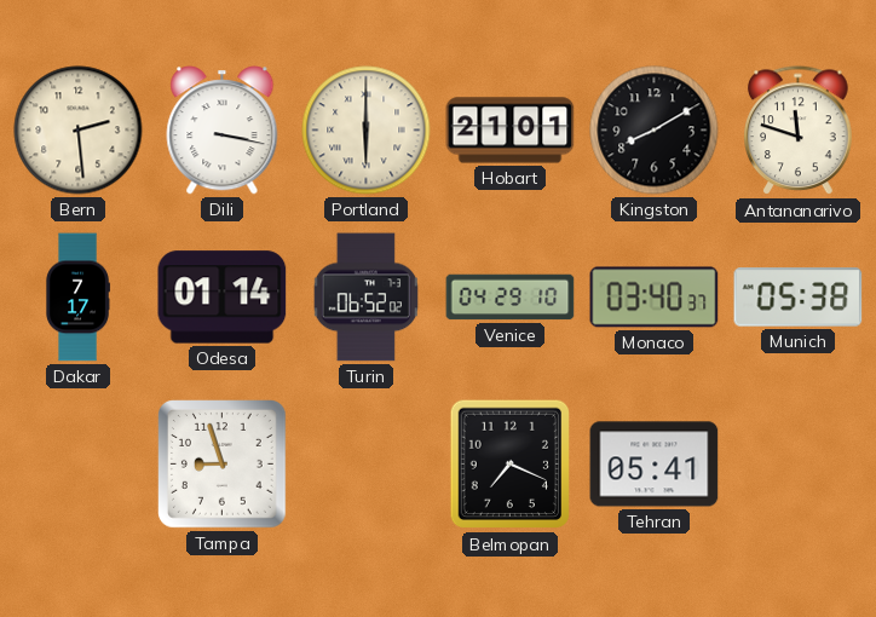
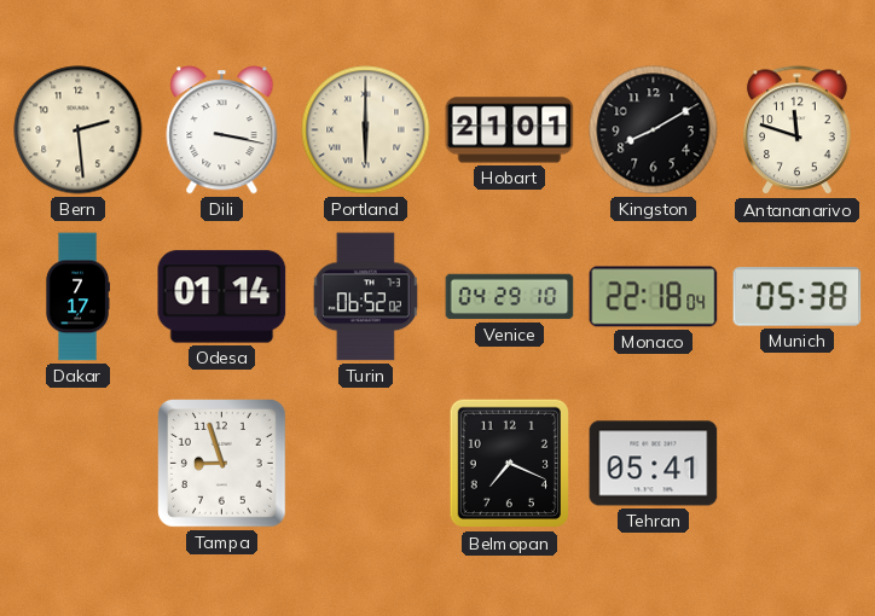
Monaco: 03:40 -> 22:18 (654, 297)
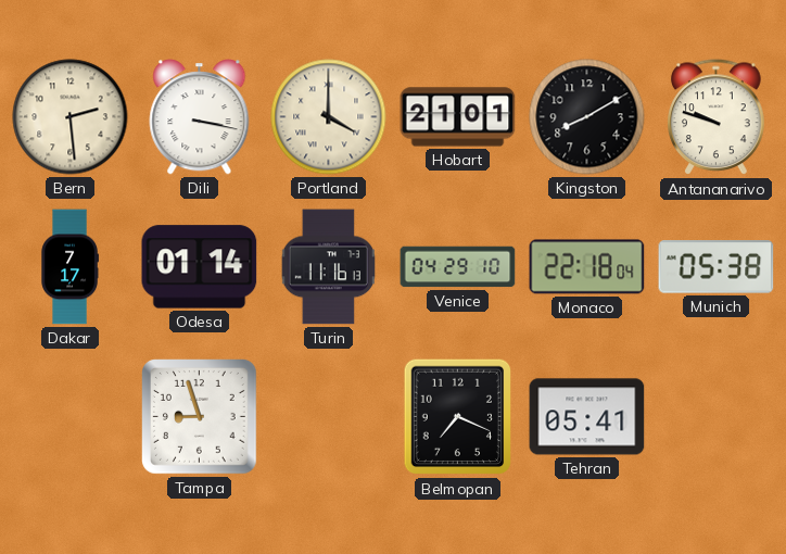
Portland: 6:00 -> 4:00 (329, 117)
Antananarivo: 11:48 -> 9:48 (717, 117)
Turin: 06:52 -> 11:16 (328, 267)
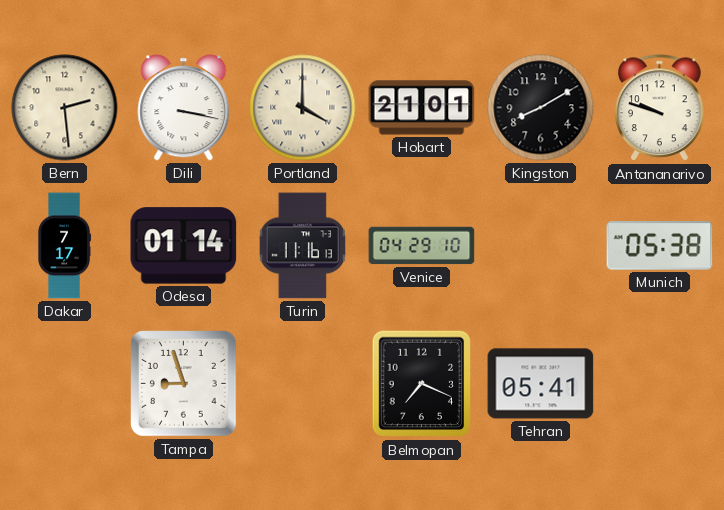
Monaco: 22:18 -> none (587, 267)
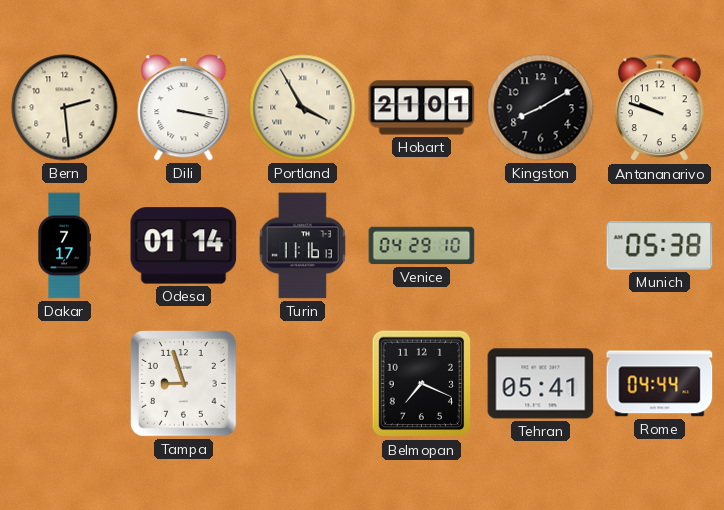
Portland: 4:00 -> 3:55 (303, 108)
Rome: none -> 04:44 (660, 384)
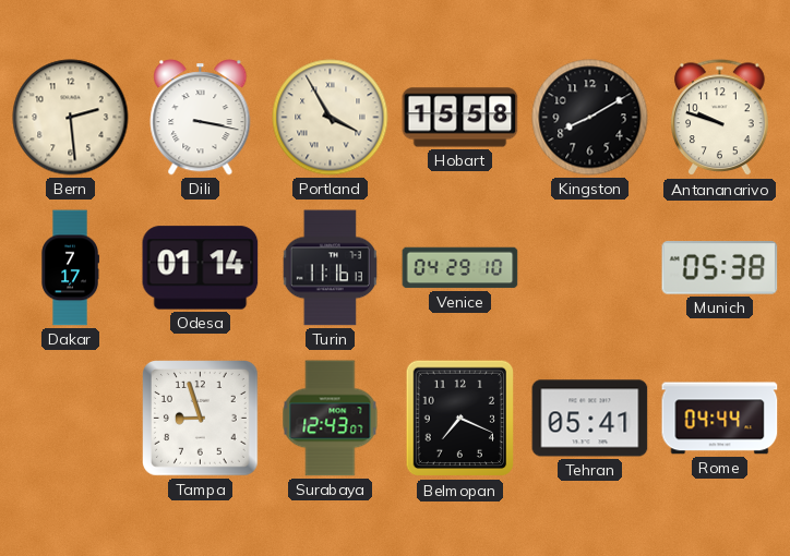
Hobart: 21:01 -> 15:58 (460, 118)
Surabaya: none -> 12:43 (331, 419)
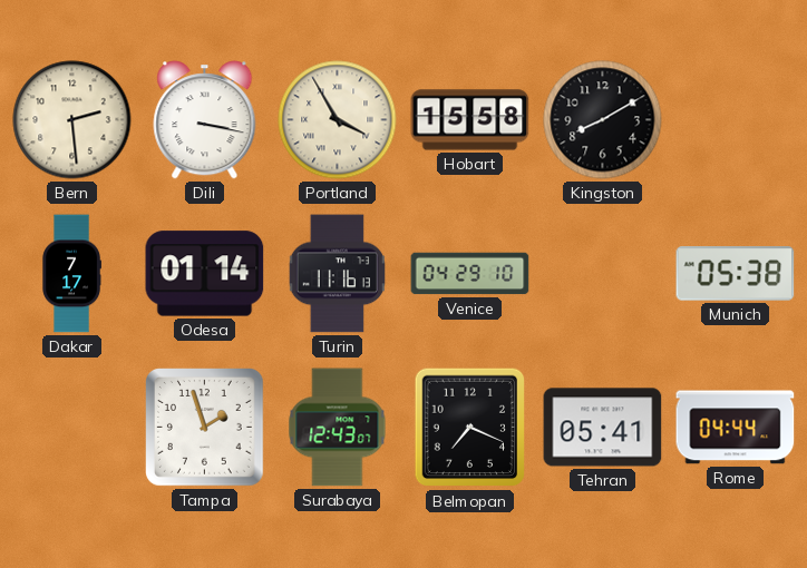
Antananarivo: 9:48 -> none (720, 118)
Tampa: 8:57 -> 1:57 (205, 428)
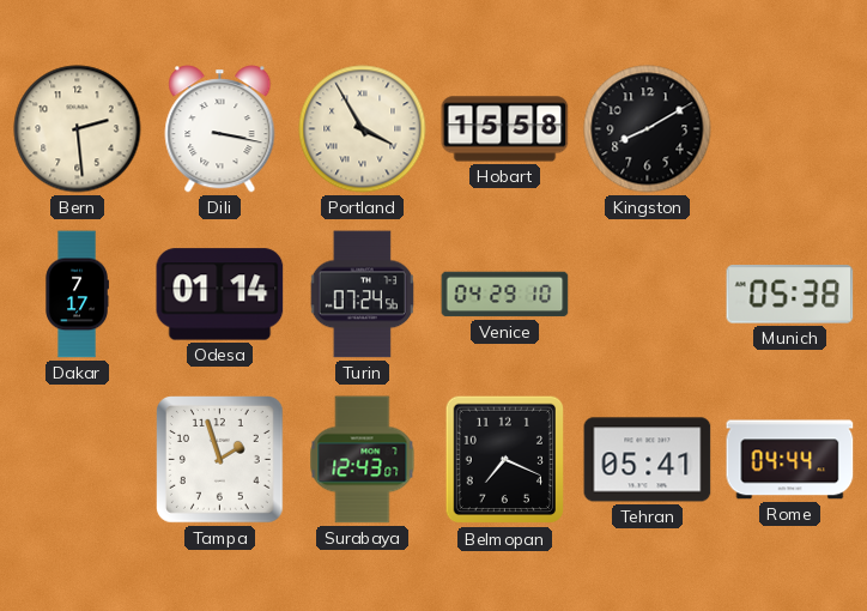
Turin: 11:16 -> 07:24 (362, 295)
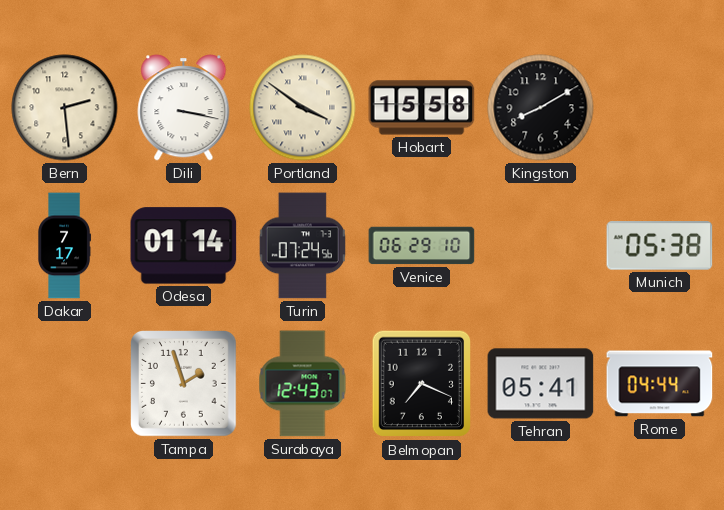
Portland: 3:55 -> 3:51 (303, 108)
Venice: 04:29 -> 06:29 (422, 246)
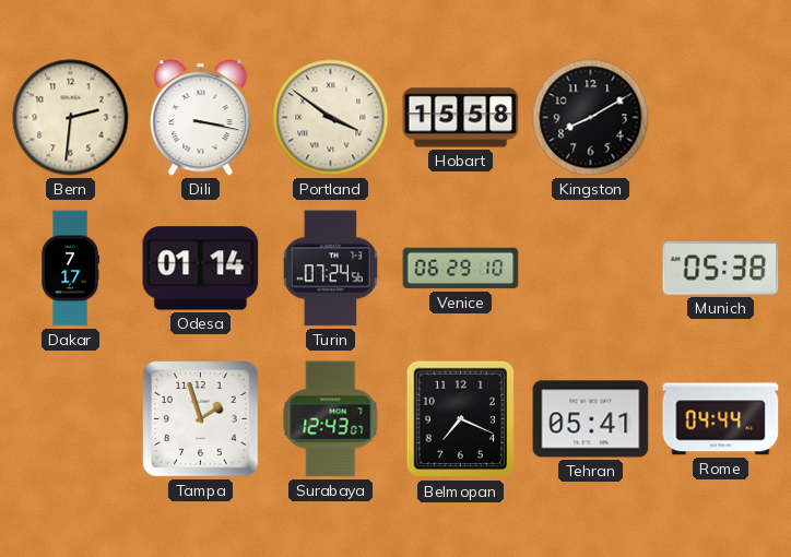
Bern: 2:29 -> 2:31 (71, 118)
